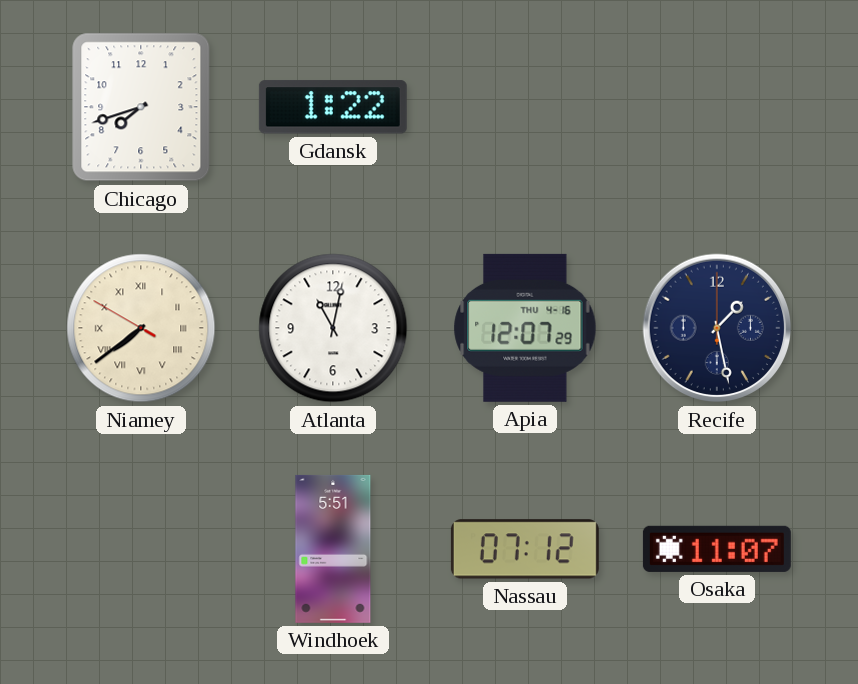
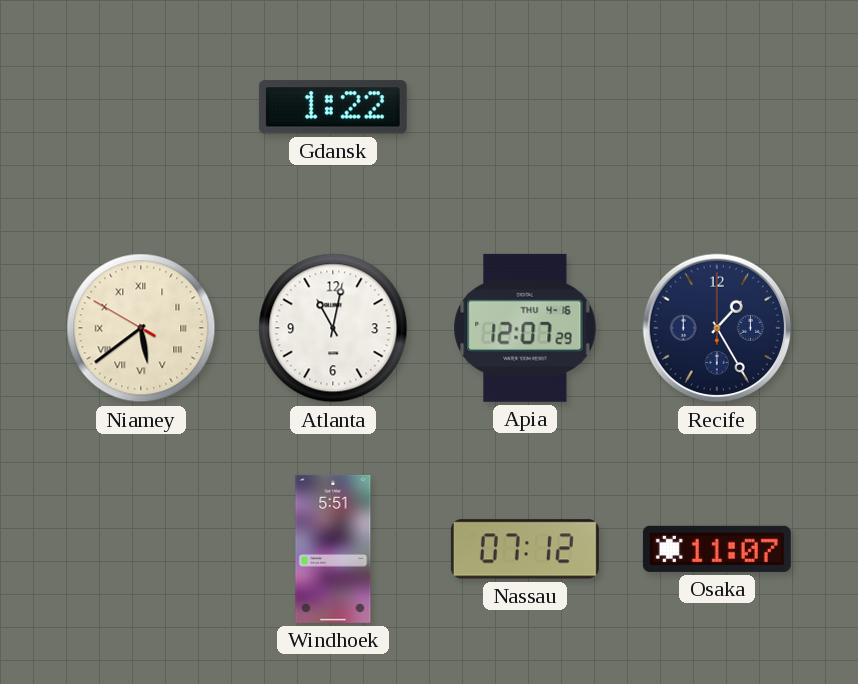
Chicago: 7:42 -> none (141, 107)
Niamey: 7:38 -> 5:38 (141, 328)
Recife: 1:28 -> 1:25 (717, 328)
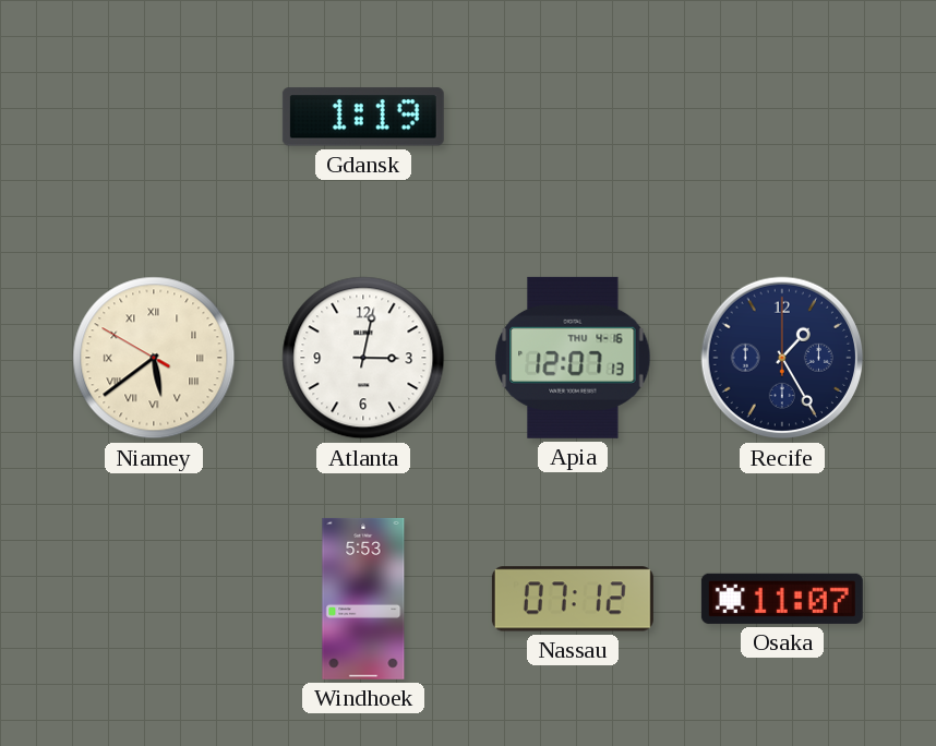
Gdansk: 1:22 -> 1:19 (363, 117)
Atlanta: 11:02 -> 3:02 (363, 358)
Apia: 12:07:29 -> 12:07:13 (573, 358)
Windhoek: 5:51 -> 5:53 (363, 599)
